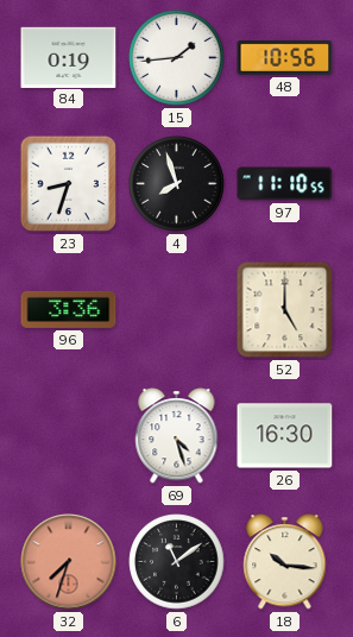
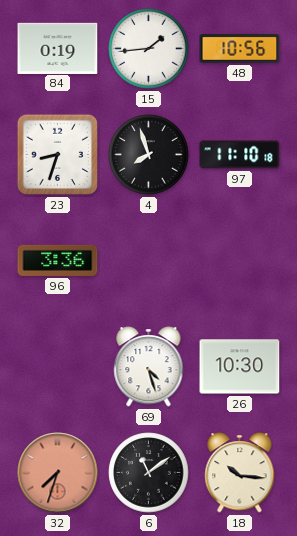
97: 11:10:55 -> 11:10:18 (240, 155)
52: 5:00 -> none (285, 310)
26: 16:30 -> 10:30 (240, 367)
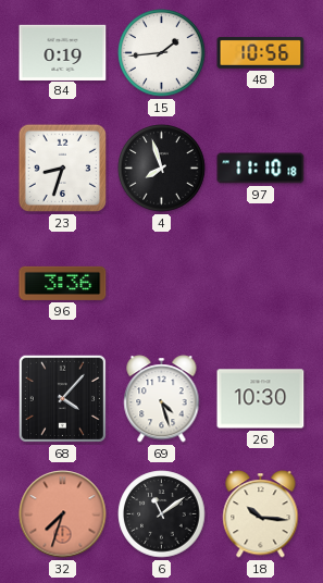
68: none -> 4:07 (62, 398)
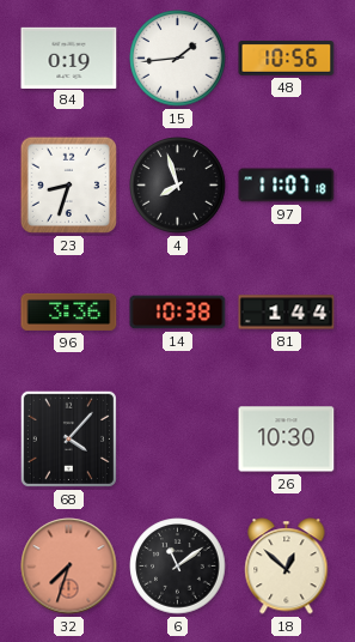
97: 11:10 -> 11:07 (287, 186)
14: none -> 10:38 (178, 313)
81: none -> 1:44 (287, 313)
69: 4:27 -> none (162, 399)
18: 10:16 -> 12:52 (287, 567)
